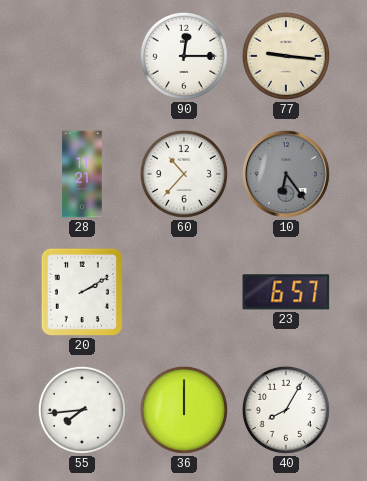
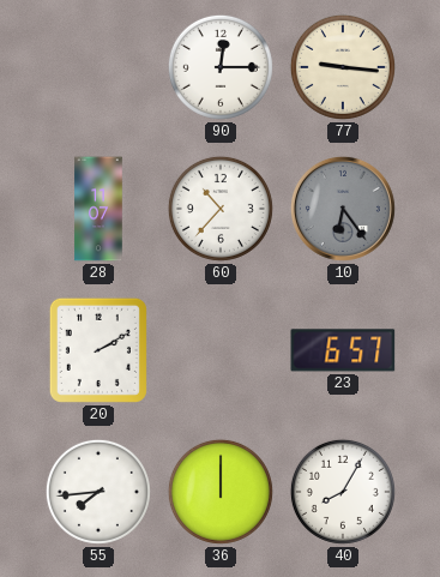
28: 11:21 -> 11:07 (98, 209)
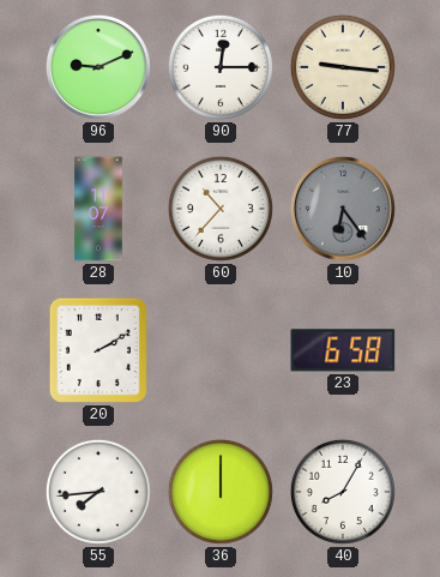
96: none -> 9:11 (98, 67)
23: 6:57 -> 6:58 (343, 350)
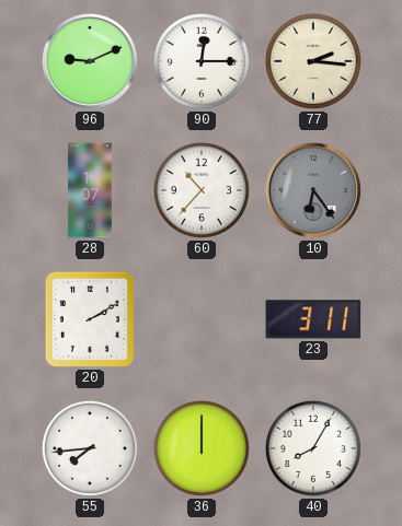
77: 9:16 -> 2:16 (313, 61)
23: 6:58 -> 3:11 (313, 319)
